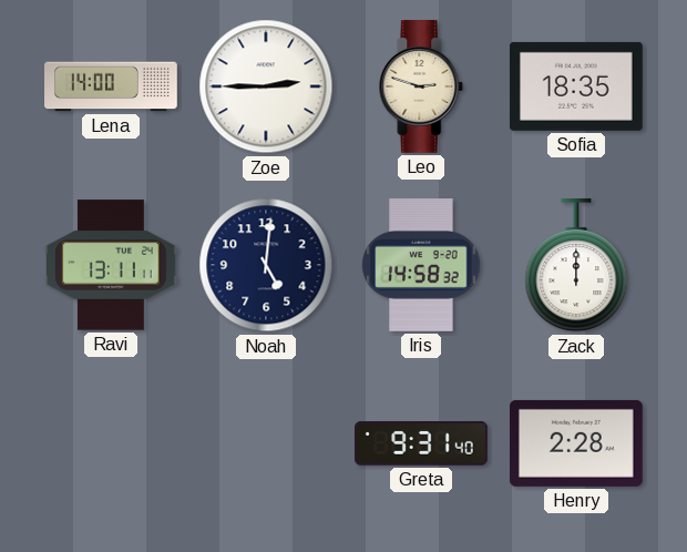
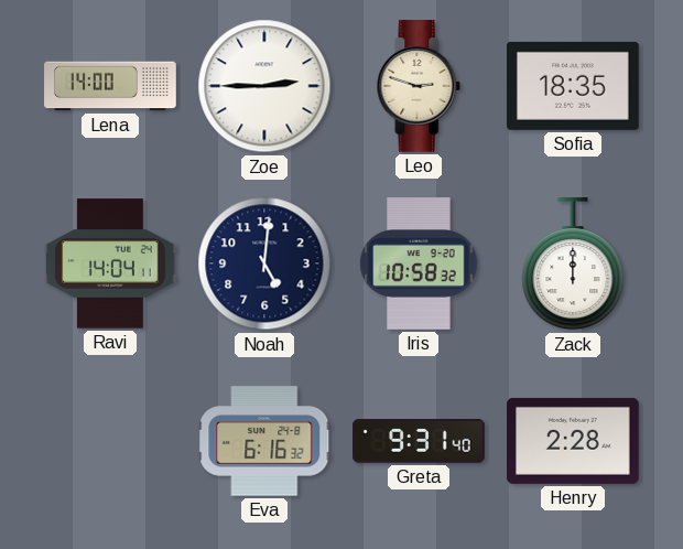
Ravi: 13:11 -> 14:04 (111, 263)
Iris: 14:58 -> 10:58 (419, 265)
Eva: none -> 6:16 (264, 441)
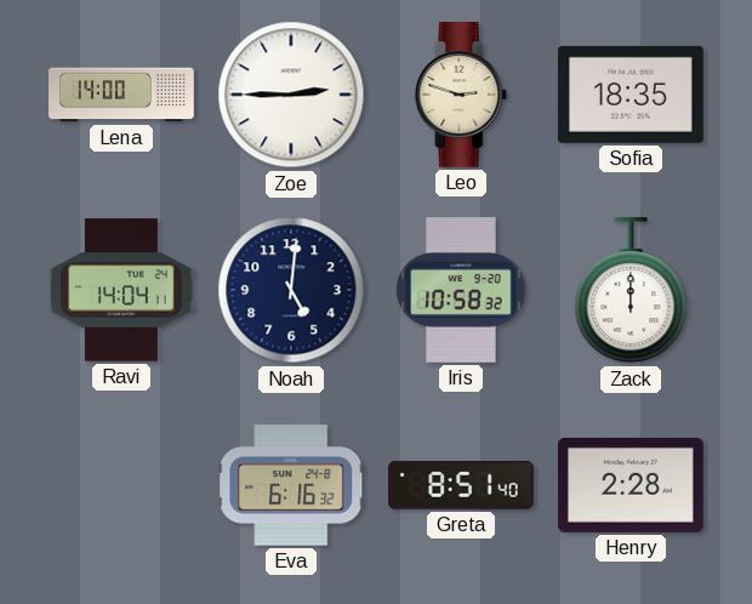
Greta: 9:31 -> 8:51 (462, 485)
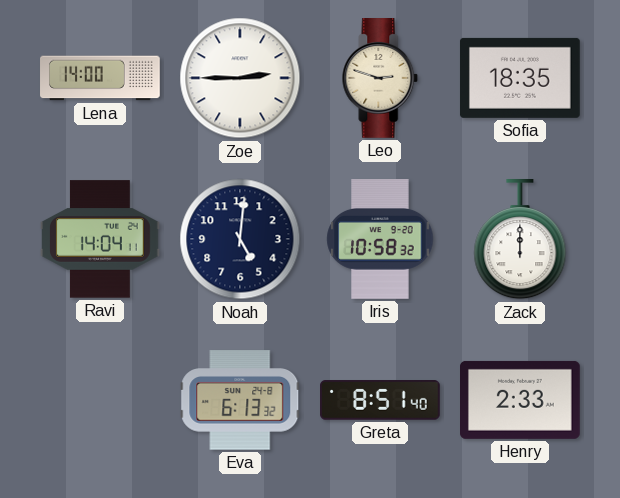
Eva: 6:16 -> 6:13 (240, 400)
Henry: 2:28 -> 2:33 (521, 400)
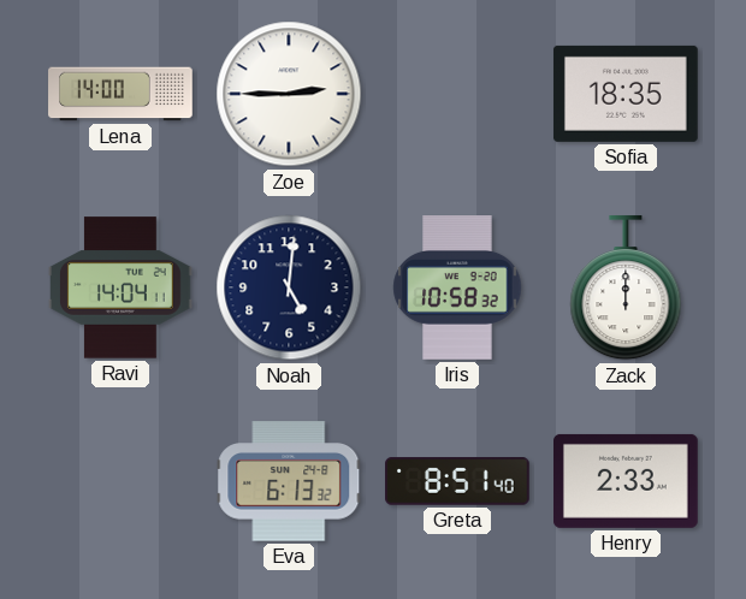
Leo: 2:48 -> none (380, 79)
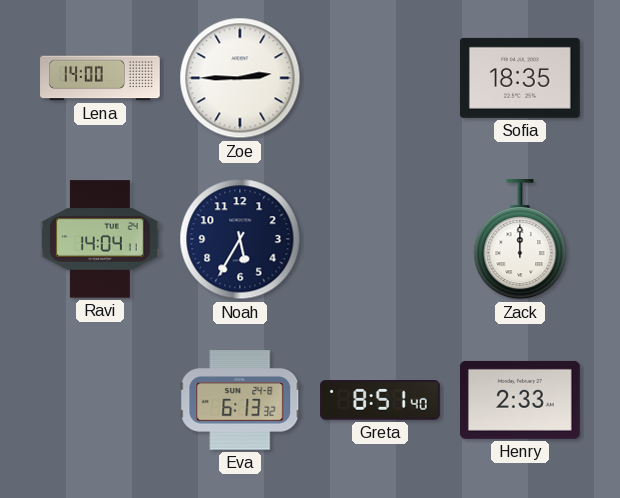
Noah: 5:01 -> 5:35 (240, 239)
Iris: 10:58 -> none (457, 289)
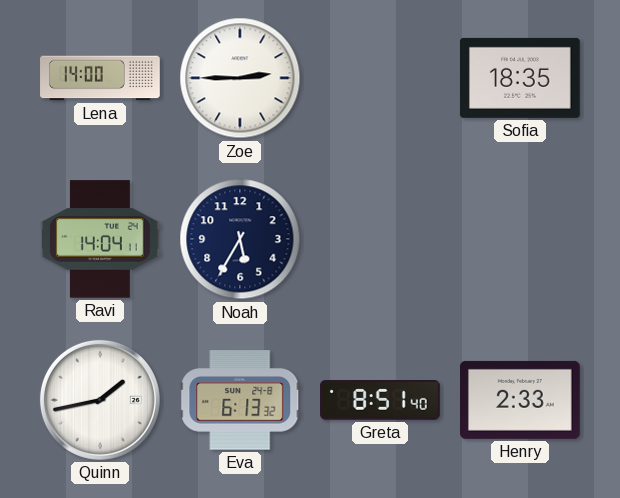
Zack: 12:00 -> none (520, 240)
Quinn: none -> 1:43 (100, 400)
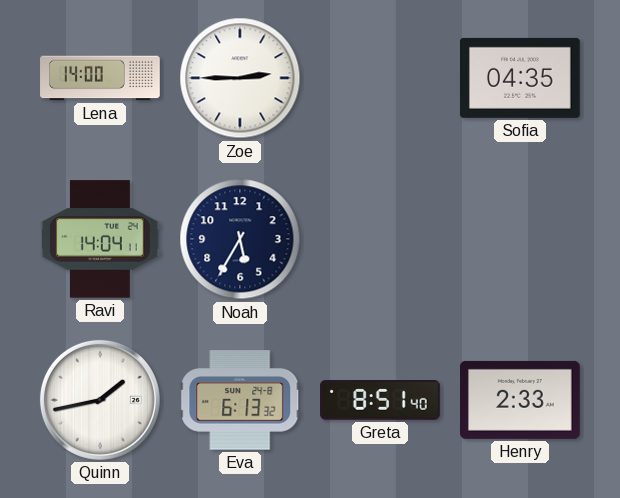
Sofia: 18:35 -> 04:35 (520, 78)
